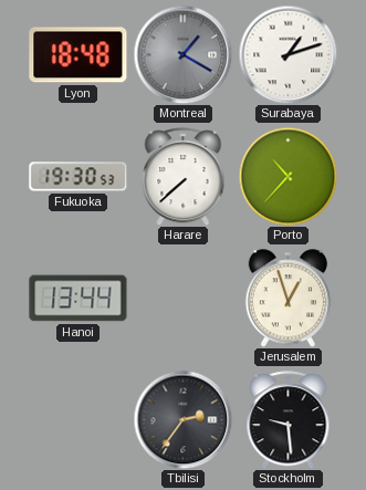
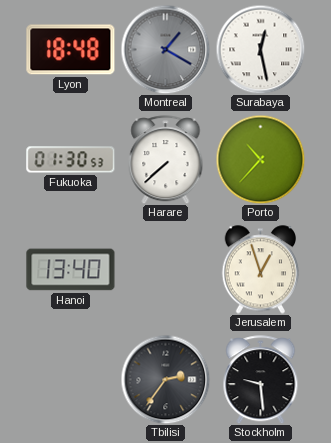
Surabaya: 1:12 -> 12:28 (260, 49)
Fukuoka: 19:30 -> 01:30 (71, 160)
Hanoi: 13:44 -> 13:40 (71, 270)
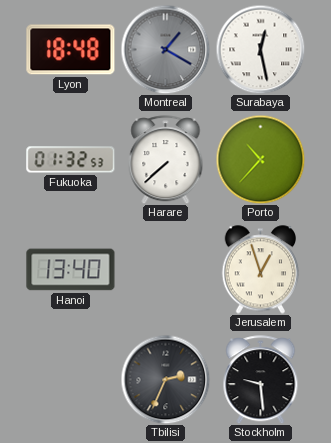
Fukuoka: 01:30 -> 01:32 (71, 160)
Tbilisi: 2:36 -> 2:34 (165, 379)
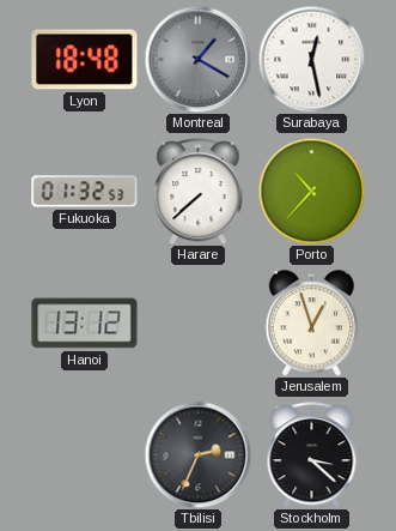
Hanoi: 13:40 -> 13:12 (85, 324)
Stockholm: 9:29 -> 3:22 (312, 455)
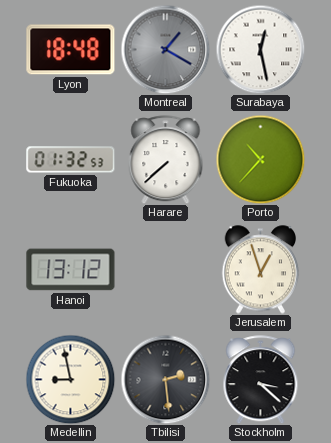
Medellin: none -> 8:58 (70, 379)
Tbilisi: 2:34 -> 2:29 (165, 379)
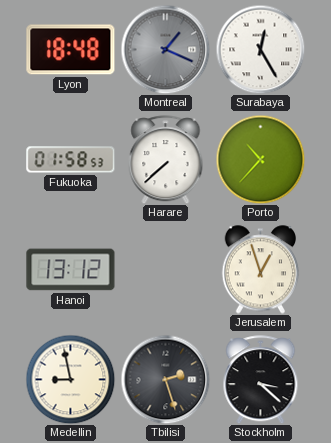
Montreal: 1:20 -> 1:19 (165, 49)
Surabaya: 12:28 -> 12:25 (260, 49)
Fukuoka: 01:32 -> 01:58 (71, 160)
Tbilisi: 2:29 -> 2:27 (165, 379)
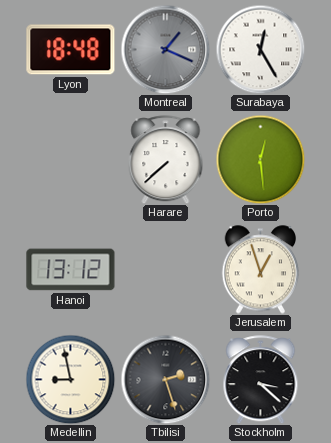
Fukuoka: 01:58 -> none (71, 160)
Porto: 10:37 -> 12:29 (260, 159)
